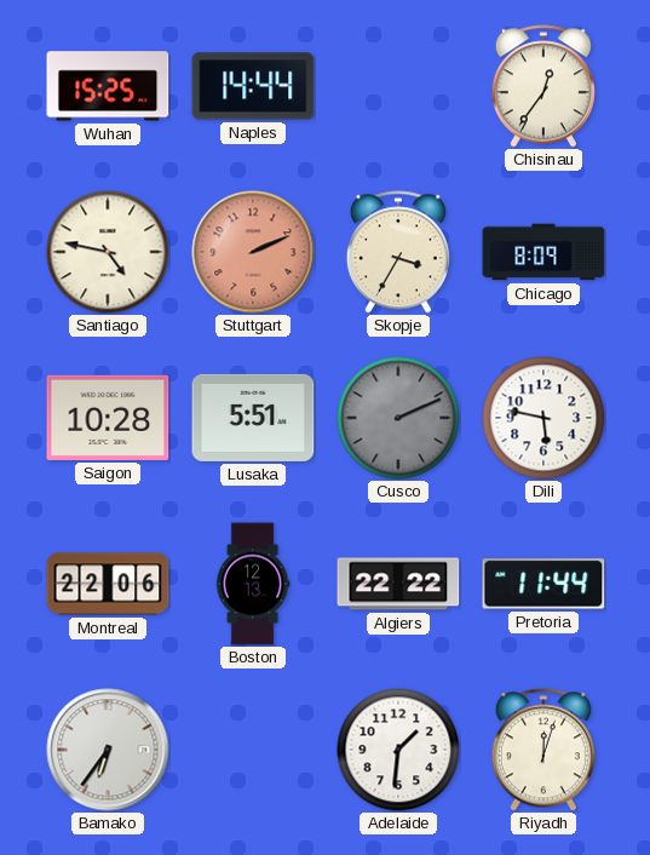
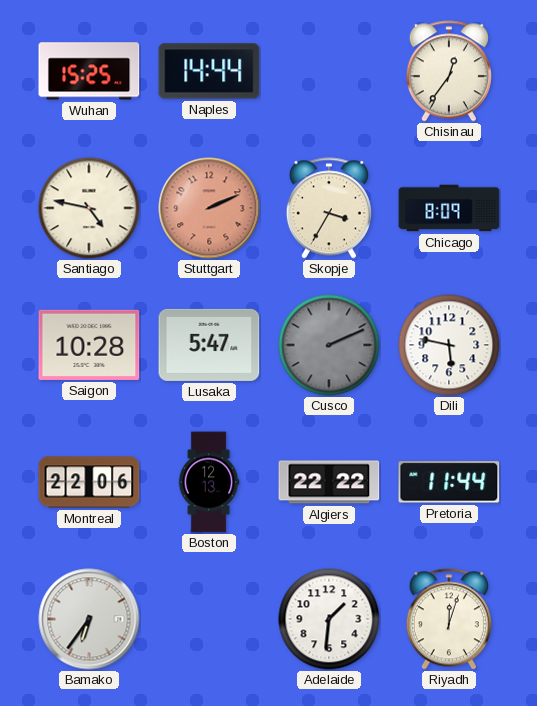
Lusaka: 5:51 -> 5:47 (209, 345)
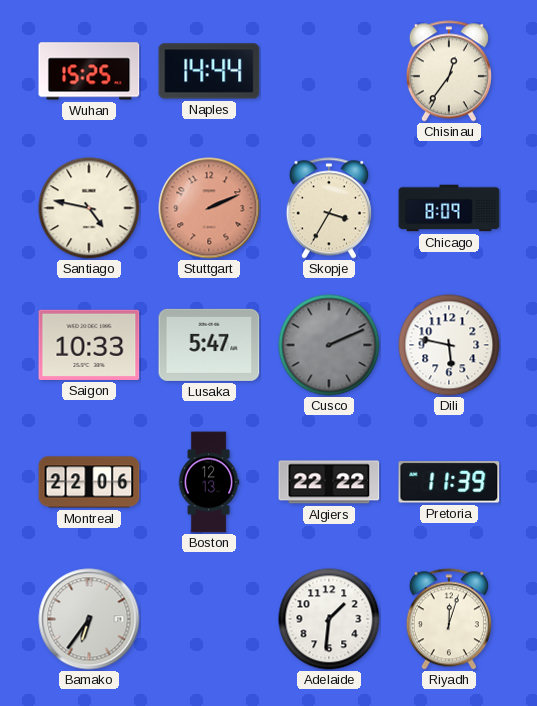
Saigon: 10:28 -> 10:33 (89, 345)
Pretoria: 11:44 -> 11:39 (449, 482)
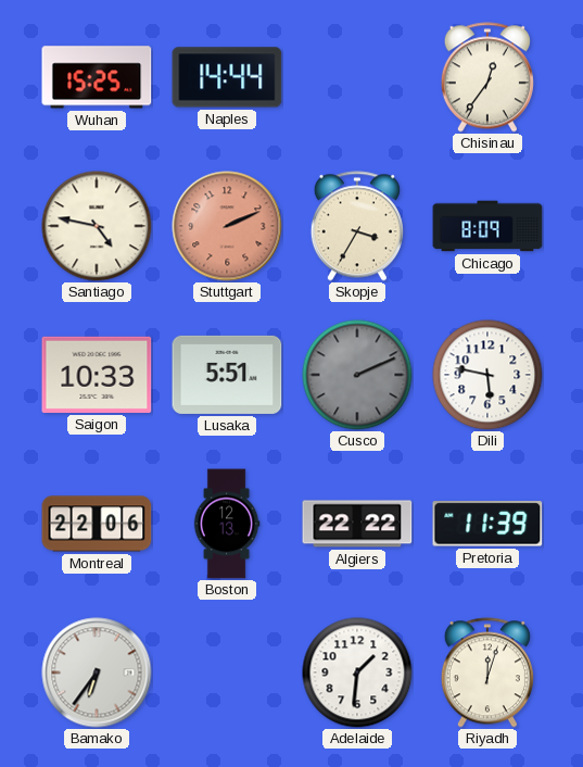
Lusaka: 5:47 -> 5:51 (227, 375)
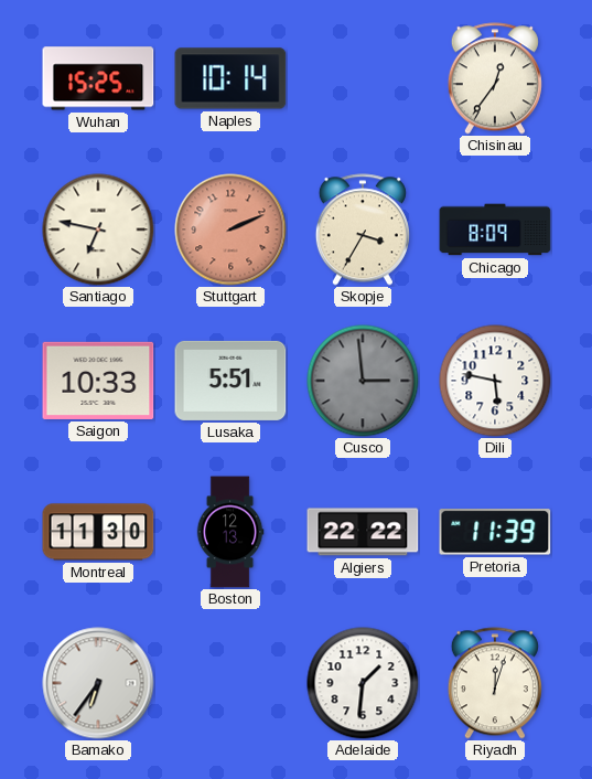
Naples: 14:44 -> 10:14 (230, 78)
Santiago: 4:47 -> 6:47 (98, 230)
Cusco: 2:11 -> 2:59 (363, 381)
Montreal: 22:06 -> 11:30 (98, 532)
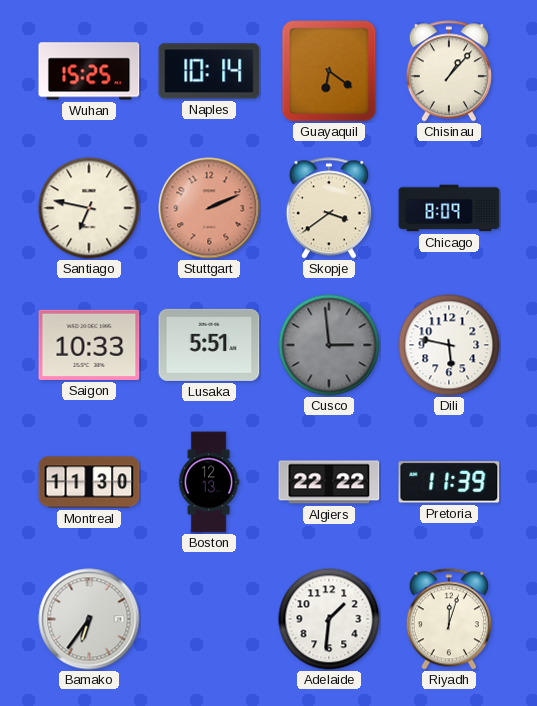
Guayaquil: none -> 6:21 (329, 71)
Chisinau: 12:36 -> 1:07 (449, 71)
Skopje: 3:35 -> 3:39 (329, 208)
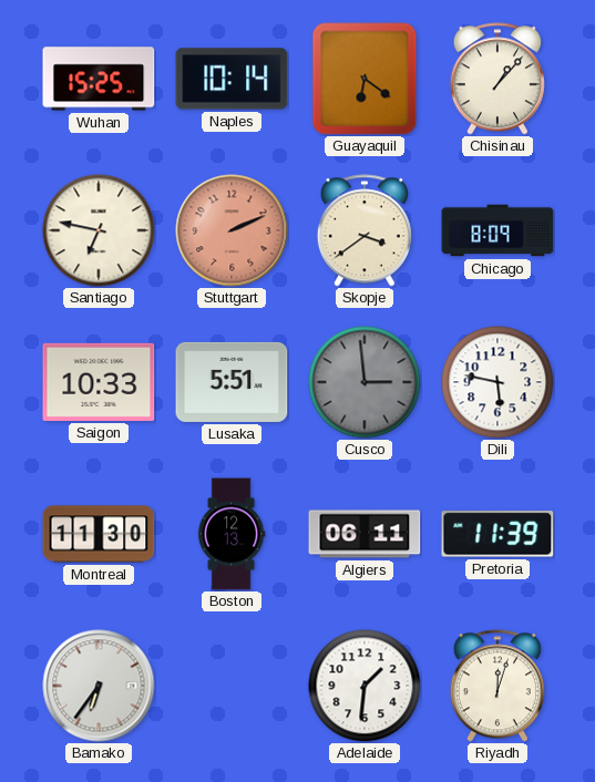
Algiers: 22:22 -> 06:11 (365, 534)
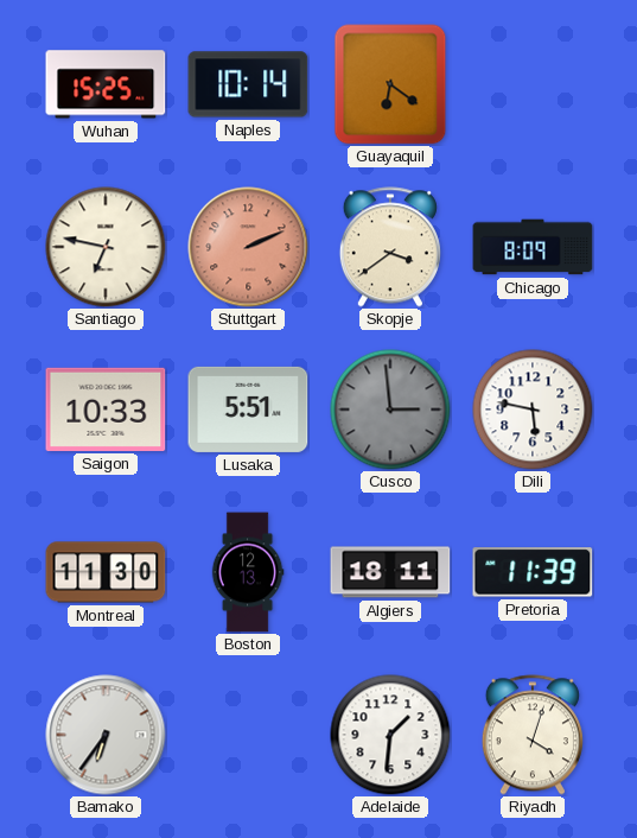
Chisinau: 1:07 -> none (497, 79)
Algiers: 06:11 -> 18:11 (390, 572)
Riyadh: 12:03 -> 4:03 (533, 735)
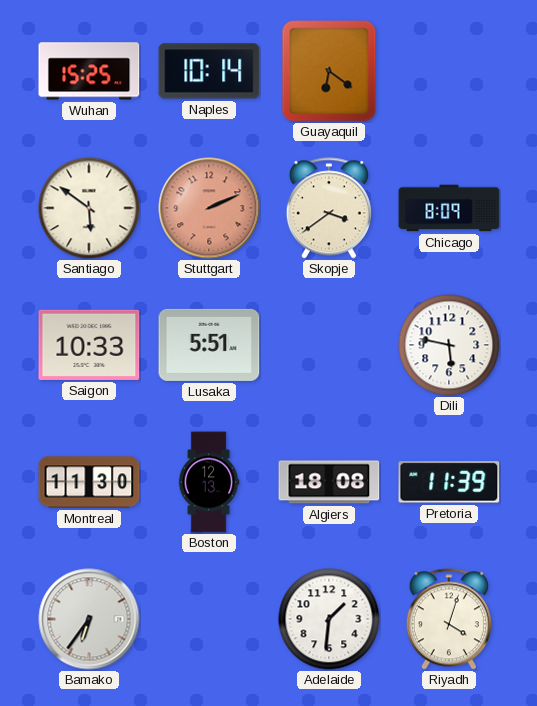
Santiago: 6:47 -> 5:51 (89, 208)
Cusco: 2:59 -> none (390, 410)
Algiers: 18:11 -> 18:08 (329, 482)
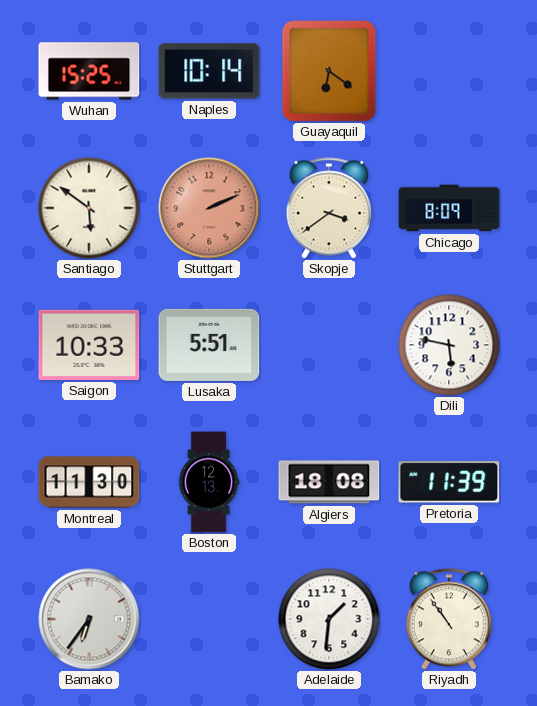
Riyadh: 4:03 -> 10:54 (449, 619)
